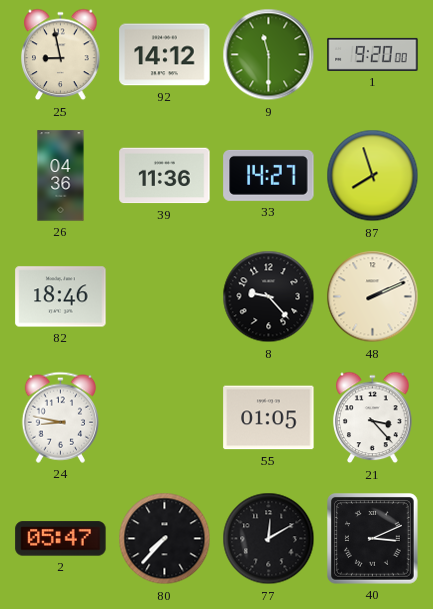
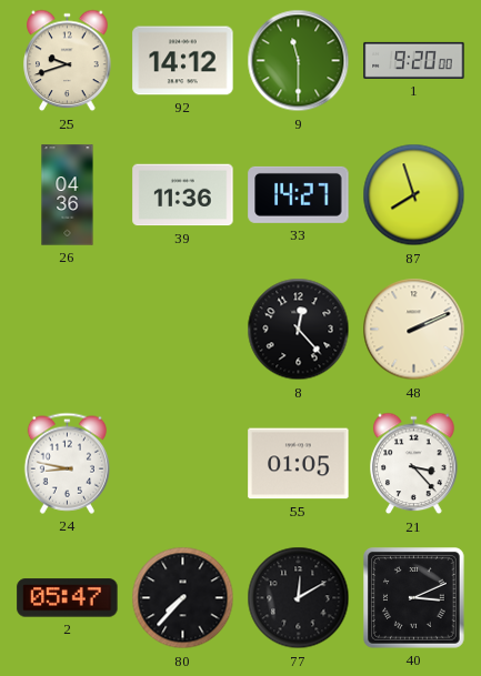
25: 8:58 -> 9:42 (68, 61)
82: 18:46 -> none (61, 297)
8: 9:23 -> 12:23 (299, 330)
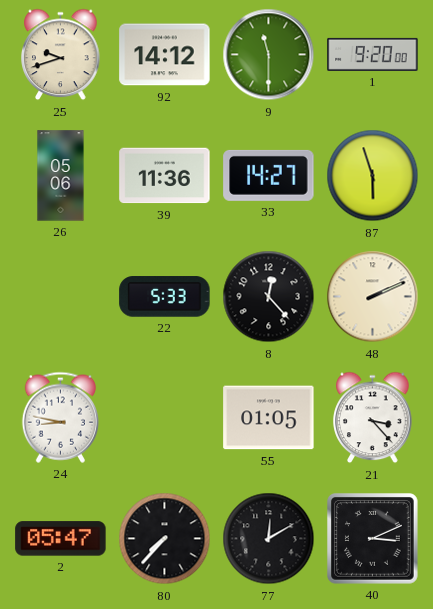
26: 04:36 -> 05:06 (61, 176)
87: 7:57 -> 5:57 (373, 176)
22: none -> 5:33 (165, 297)
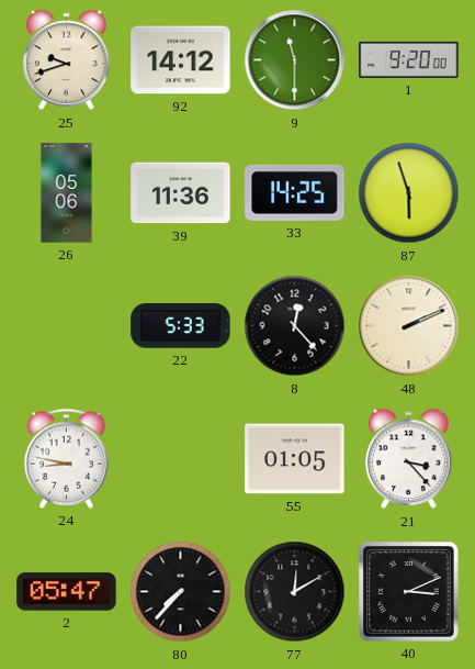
33: 14:27 -> 14:25 (295, 192)
